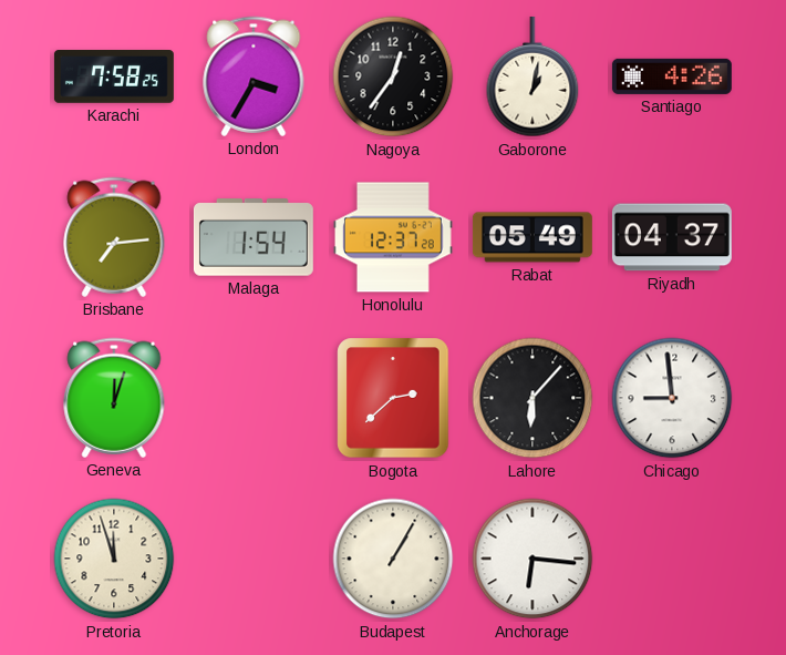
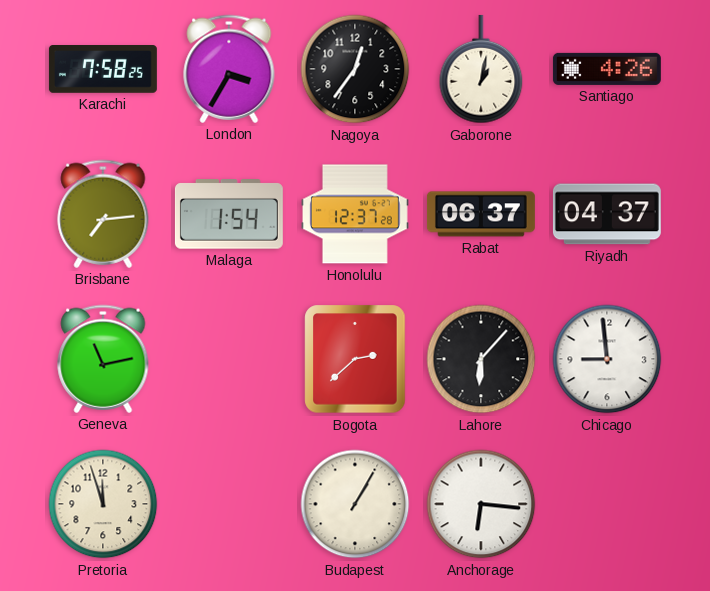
Rabat: 05:49 -> 06:37 (481, 214)
Geneva: 12:03 -> 11:13 (103, 359)
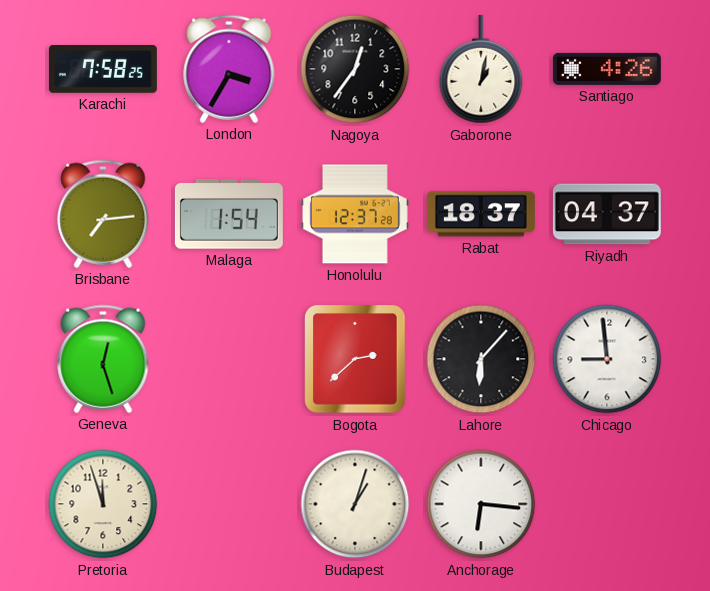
Rabat: 06:37 -> 18:37 (481, 214)
Geneva: 11:13 -> 12:27 (103, 359)
Budapest: 1:05 -> 1:03 (355, 504)
